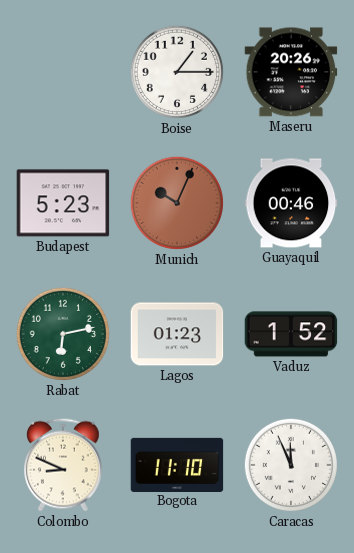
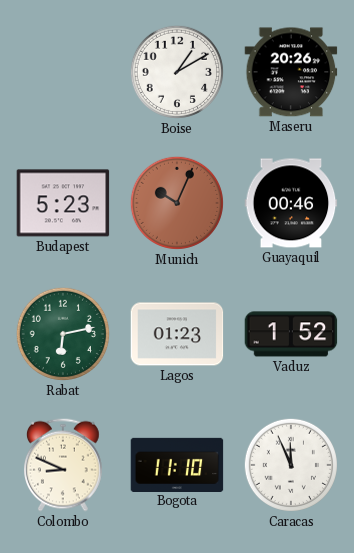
Boise: 1:15 -> 1:10 (177, 72)
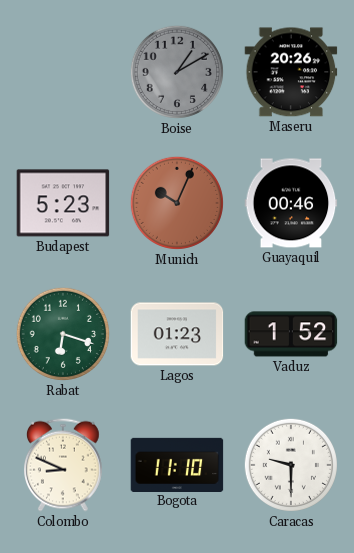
Boise dial: white -> grey (177, 72)
Rabat: 6:13 -> 6:18 (63, 334)
Caracas: 11:56 -> 9:30 (291, 465)
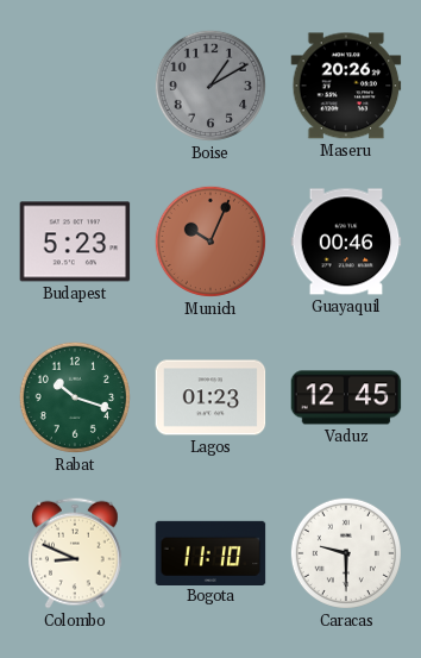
Rabat: 6:18 -> 10:18 (75, 397)
Vaduz: 1:52 -> 12:45 (346, 397)
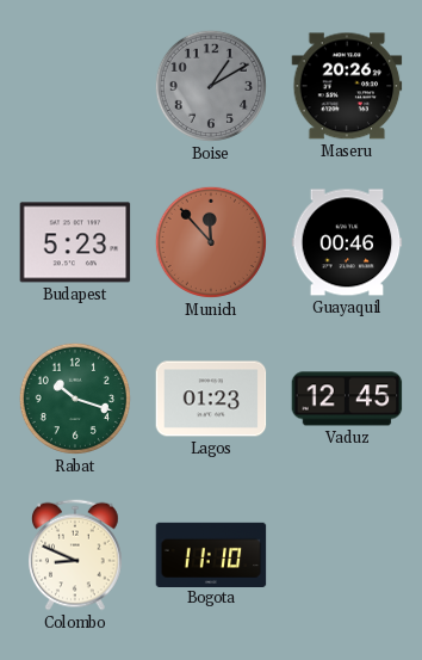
Munich: 10:04 -> 11:53 (211, 242)
Caracas: 9:30 -> none (346, 553)
